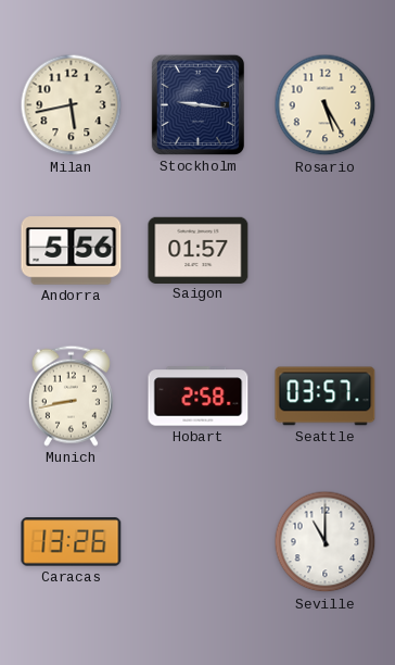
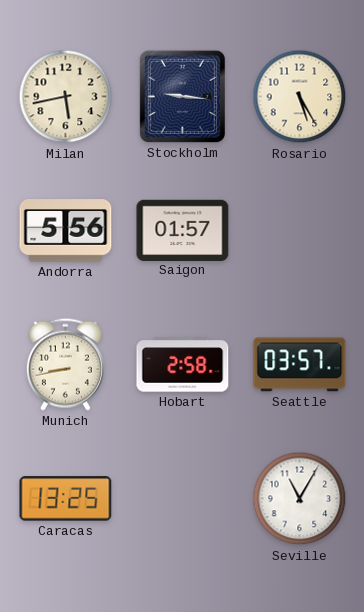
Caracas: 13:26 -> 13:25 (66, 499)
Seville: 11:00 -> 11:05 (300, 499)
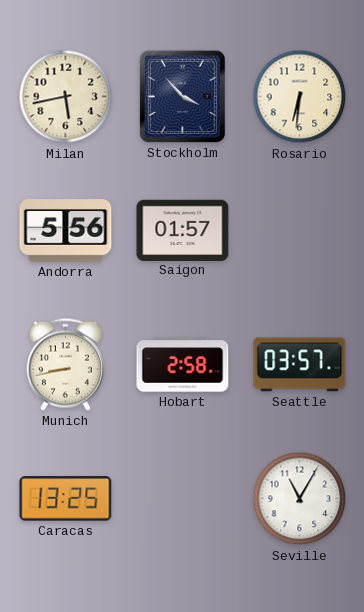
Stockholm: 9:16 -> 3:53 (182, 96)
Rosario: 5:25 -> 6:31 (300, 97)
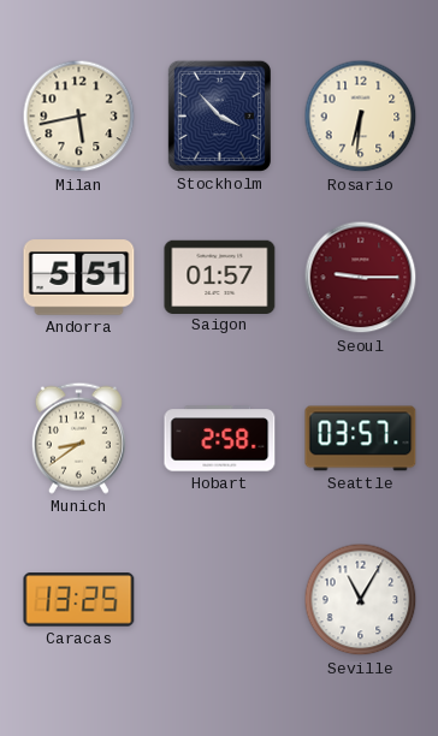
Andorra: 5:56 -> 5:51 (79, 278)
Seoul: none -> 9:15 (361, 278)
Munich: 8:43 -> 8:39 (78, 438)
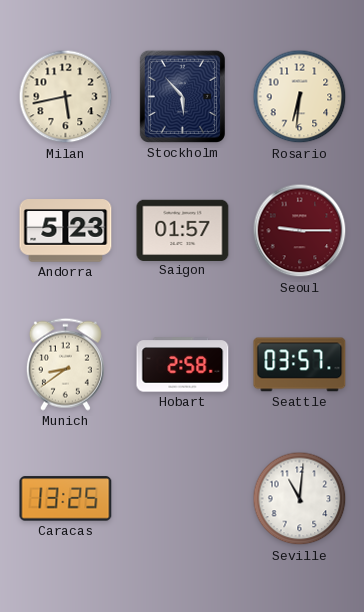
Stockholm: 3:53 -> 5:53 (182, 96)
Andorra: 5:51 -> 5:23 (66, 231)
Seville: 11:05 -> 11:01 (300, 499)
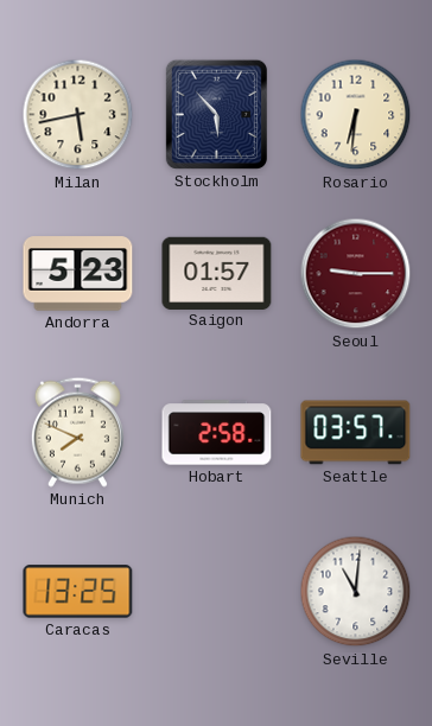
Munich: 8:39 -> 7:49 (77, 432)
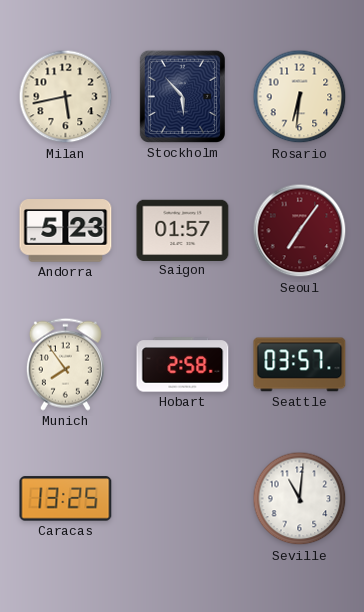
Seoul: 9:15 -> 7:06 (300, 231)
Munich: 7:49 -> 7:54 (65, 364)
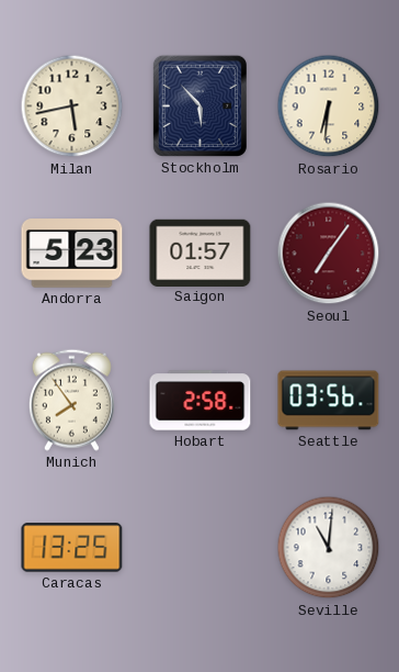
Seattle: 03:57 -> 03:56 (329, 401)
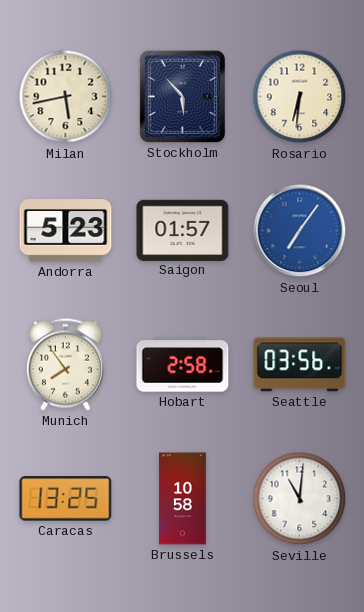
Seoul dial: burgundy -> blue (300, 231)
Brussels: none -> 10:58 (183, 499)
